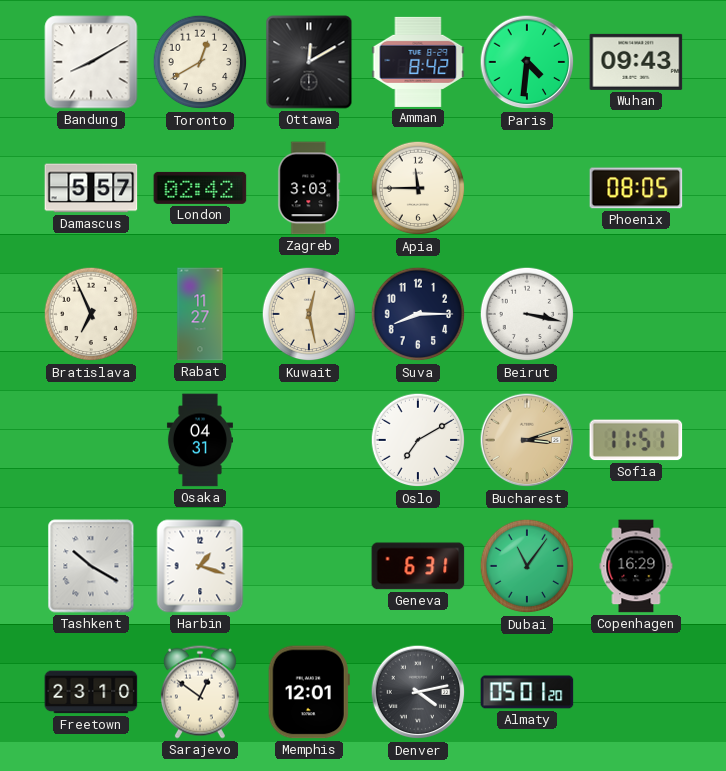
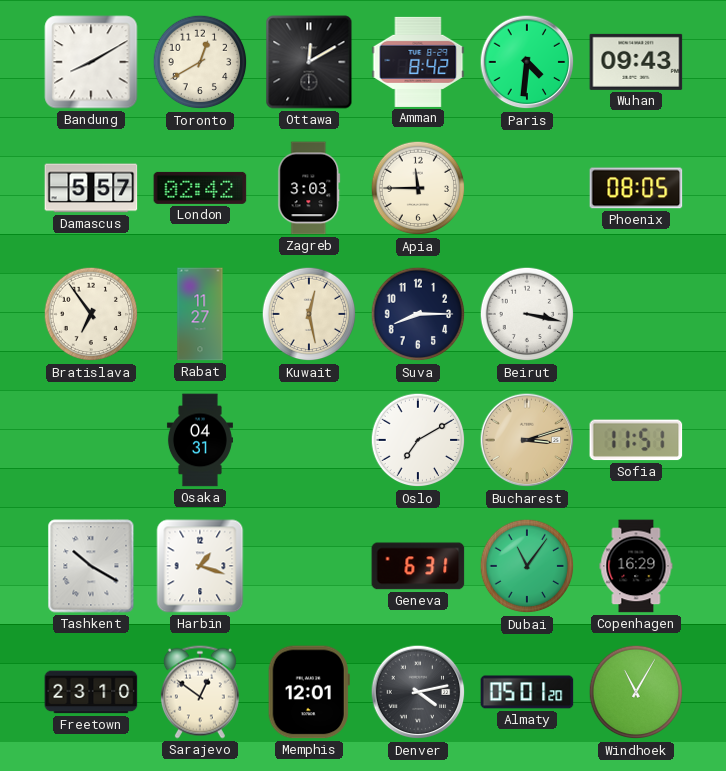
Bratislava: 6:56 -> 6:54 (91, 314)
Windhoek: none -> 11:05 (636, 692)
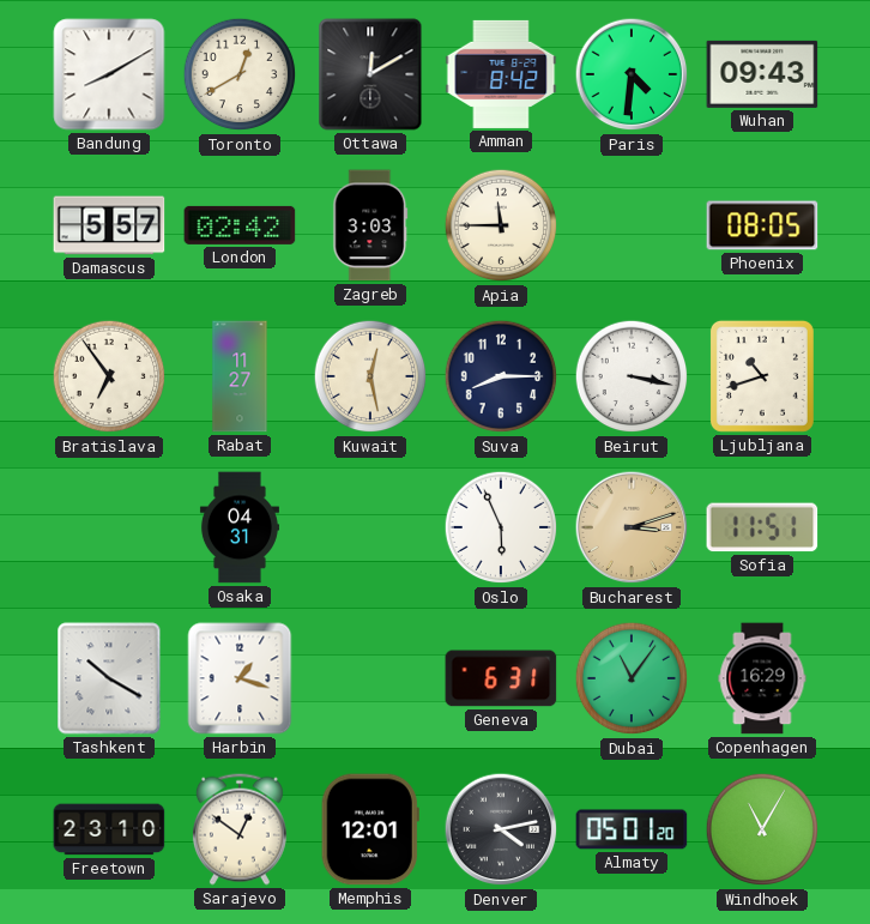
Ljubljana: none -> 10:42 (762, 376)
Oslo: 7:10 -> 5:56 (501, 527)
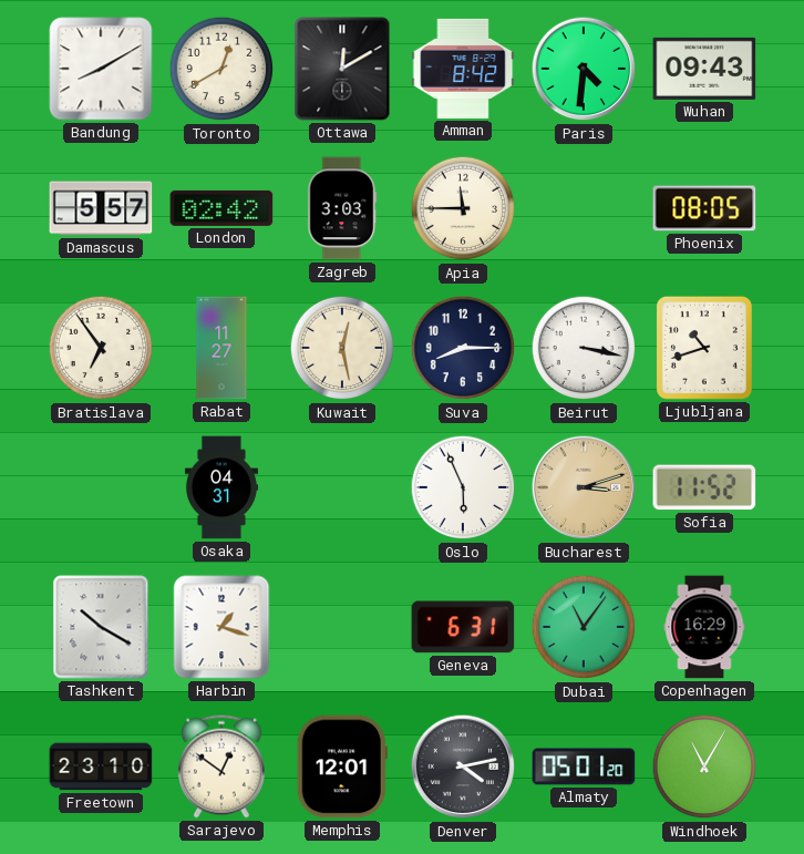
Sofia: 11:51 -> 11:52 (704, 487)
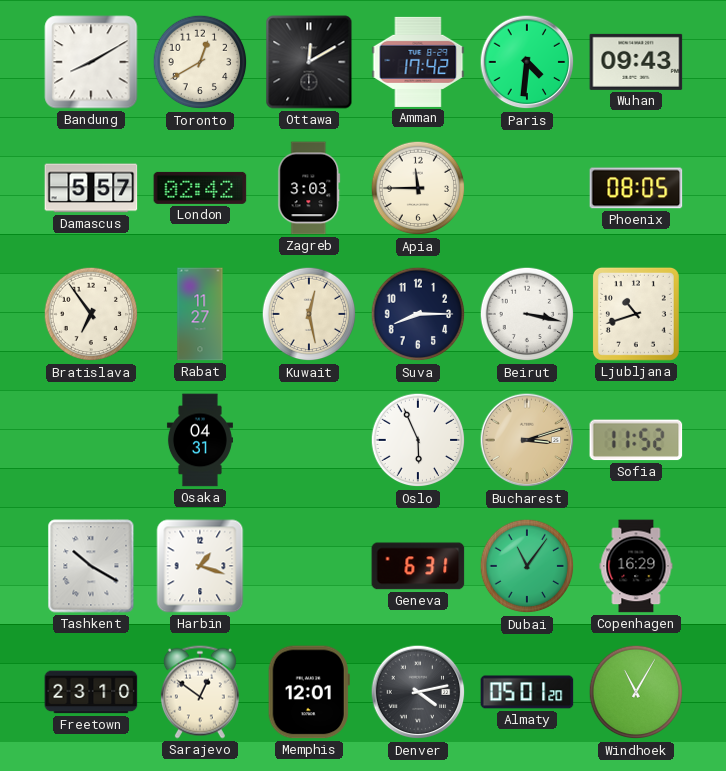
Amman: 8:42 -> 17:42 (418, 62)
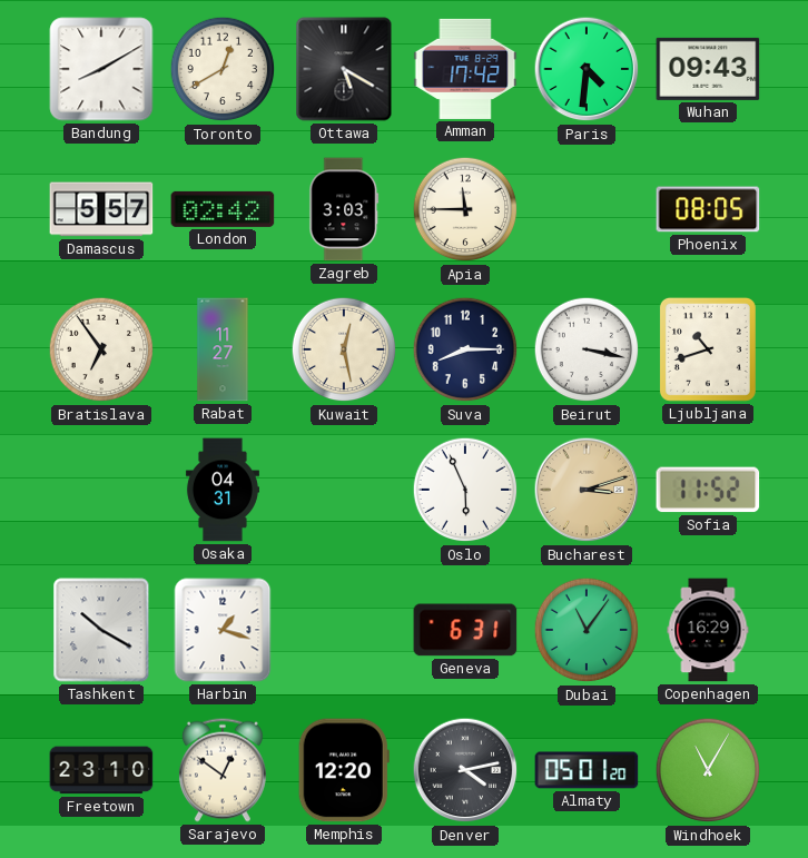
Ottawa: 12:10 -> 5:20 (344, 69)
Memphis: 12:01 -> 12:20 (344, 770)
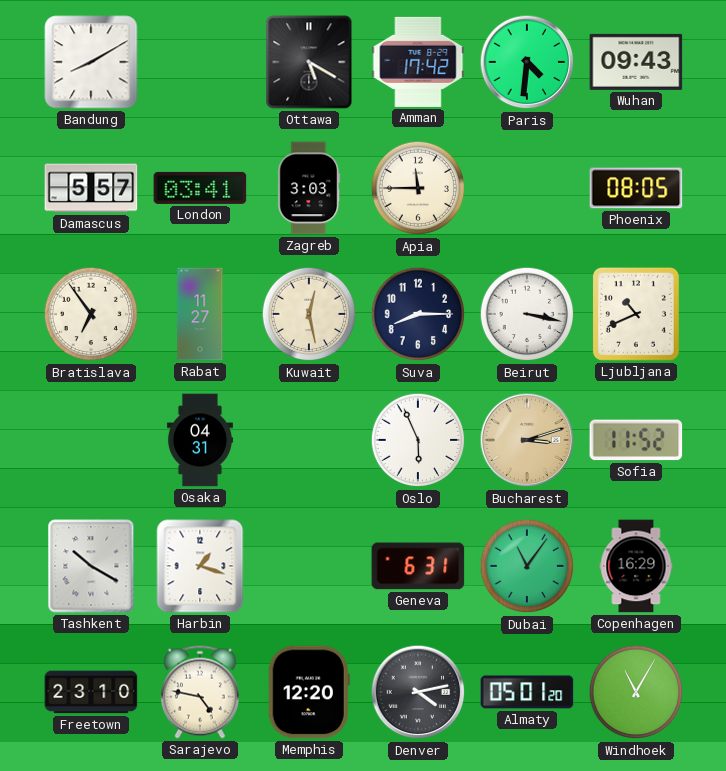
Toronto: 12:40 -> none (223, 69)
London: 02:42 -> 03:41 (200, 188)
Ljubljana: 10:42 -> 10:41 (636, 314)
Sarajevo: 12:51 -> 4:47 (200, 692)
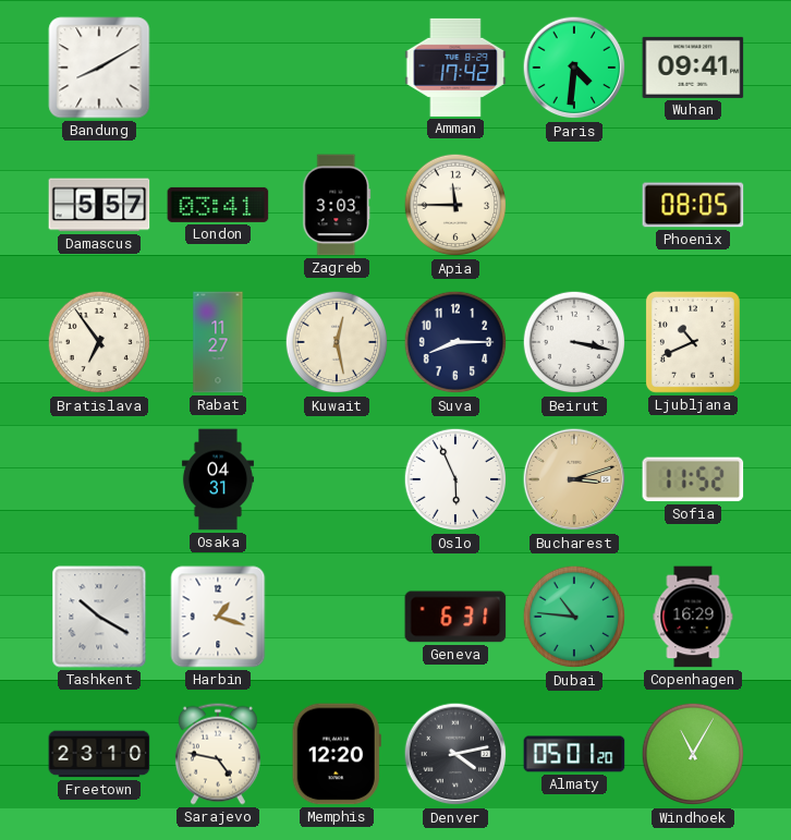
Ottawa: 5:20 -> none (309, 62)
Wuhan: 09:43 -> 09:41 (693, 68)
Dubai: 11:06 -> 10:46 (574, 617)
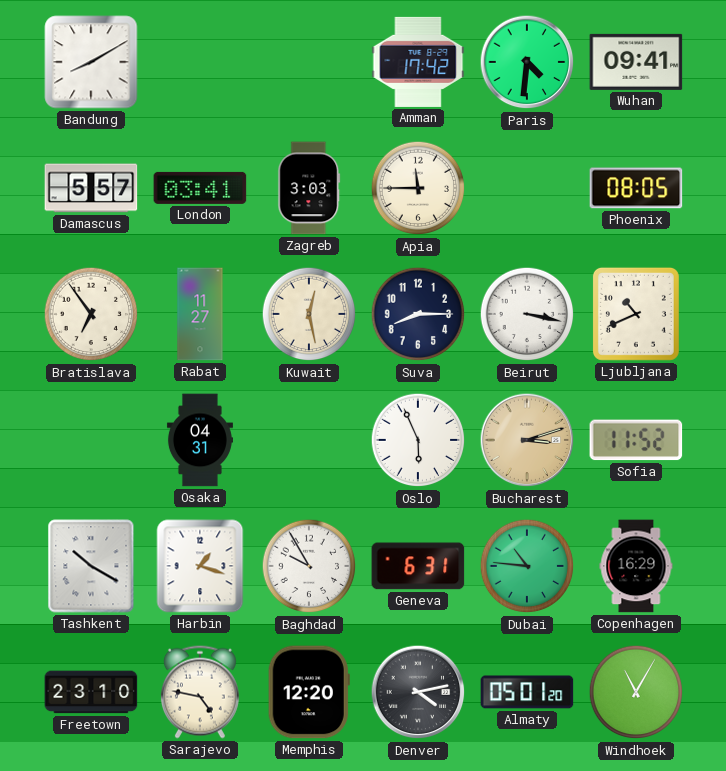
Baghdad: none -> 9:55 (309, 566)
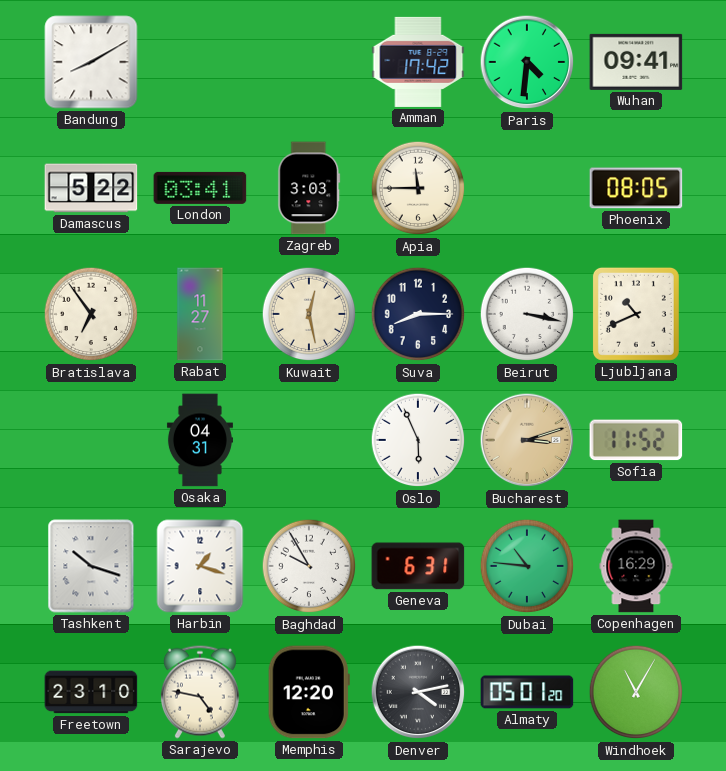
Damascus: 5:57 -> 5:22 (91, 188)
Tashkent: 10:20 -> 10:18 (91, 566)
